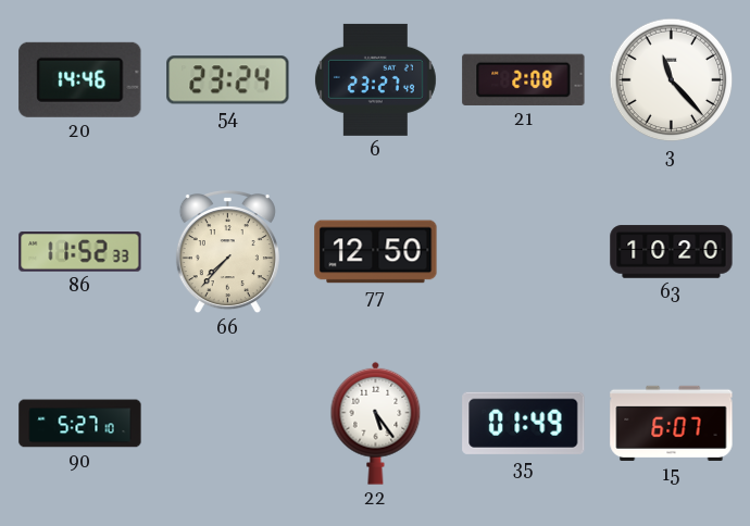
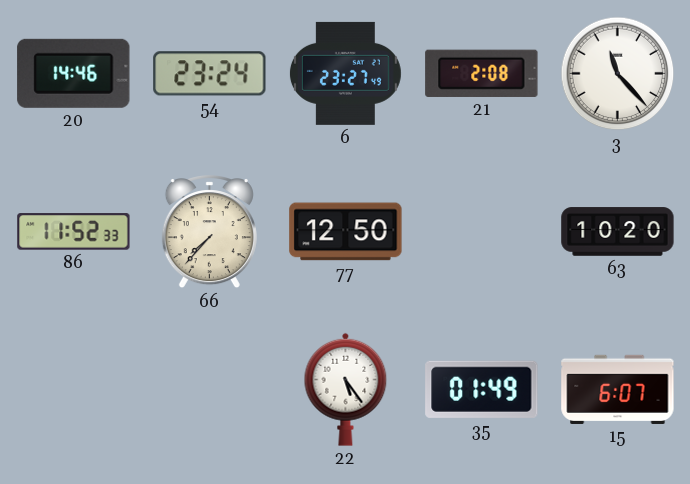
90: 5:27 -> none (80, 424)
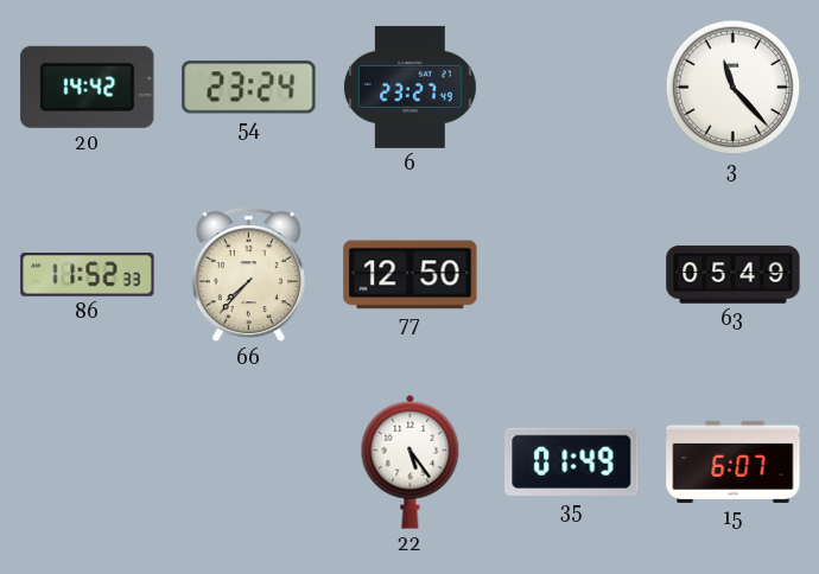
20: 14:46 -> 14:42 (88, 87)
21: 2:08 -> none (482, 73)
63: 10:20 -> 05:49 (734, 275)
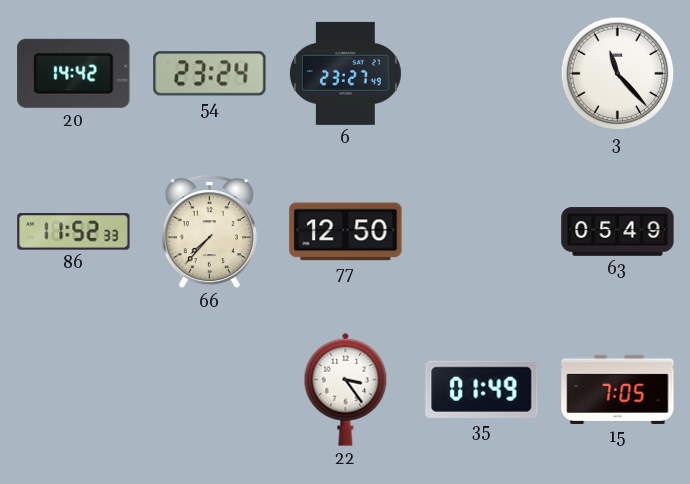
22: 5:24 -> 3:24 (346, 389)
15: 6:07 -> 7:05 (618, 389)
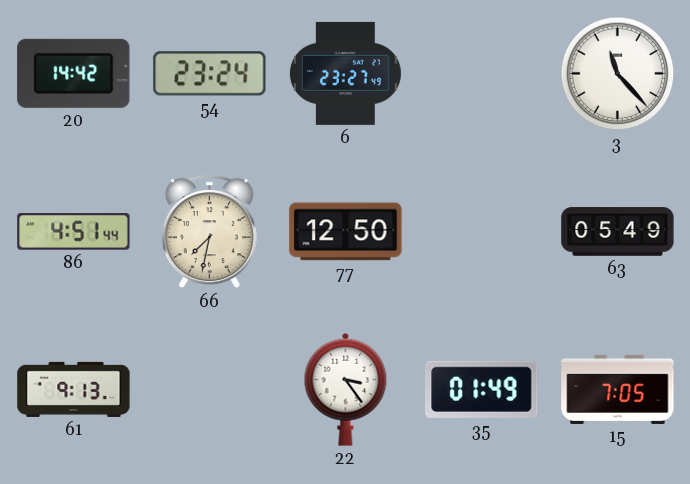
86: 11:52 -> 4:51 (74, 232)
66: 7:37 -> 7:32 (209, 233)
61: none -> 9:13 (74, 389)
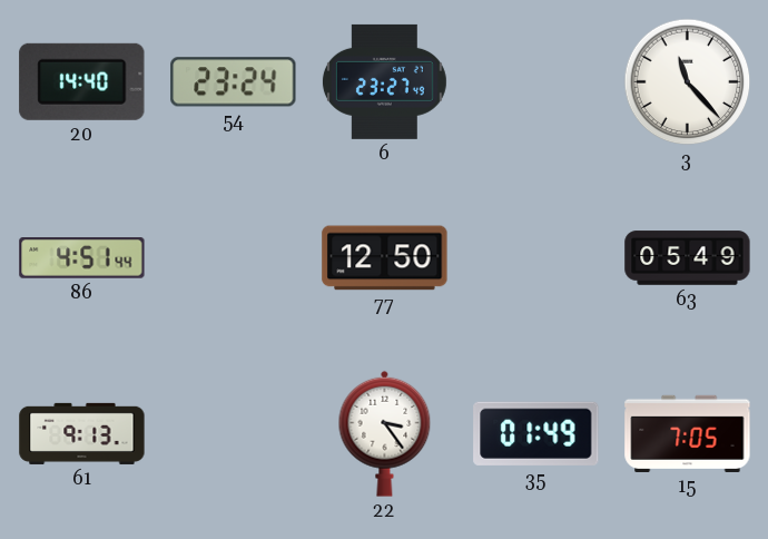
20: 14:42 -> 14:40 (82, 81)
66: 7:32 -> none (209, 233)
